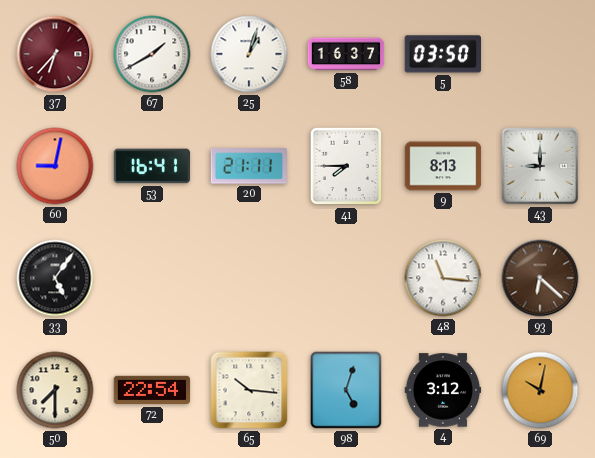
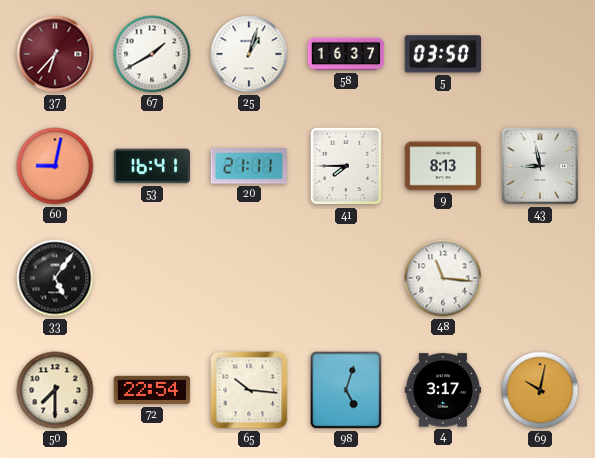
43: 9:00 -> 8:58 (540, 166)
93: 6:22 -> none (540, 278)
4: 3:12 -> 3:17 (443, 390)
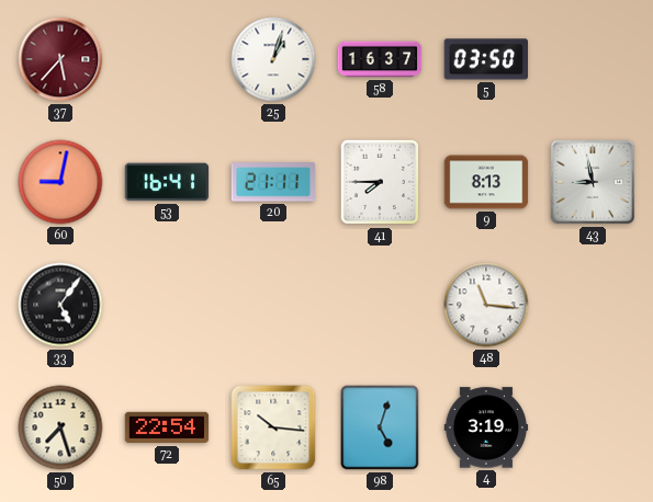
37: 6:37 -> 5:37 (60, 59)
67: 1:40 -> none (152, 54)
50: 7:30 -> 7:27 (60, 427)
4: 3:17 -> 3:19 (486, 427)
69: 10:02 -> none (540, 390)
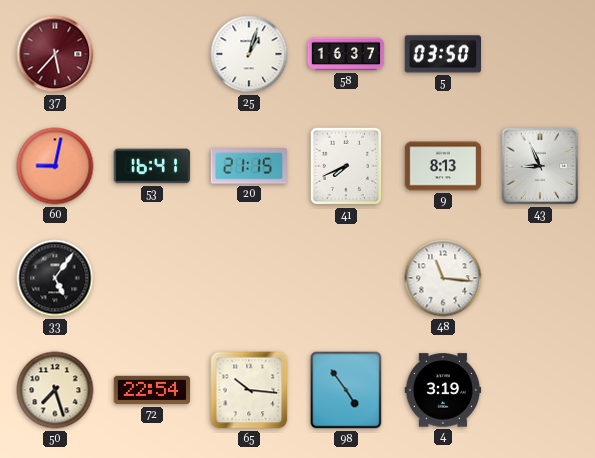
20: 21:11 -> 21:15 (248, 166)
41: 7:45 -> 7:41 (346, 166)
43: 8:58 -> 8:56 (540, 166)
98: 5:03 -> 4:54 (346, 390)
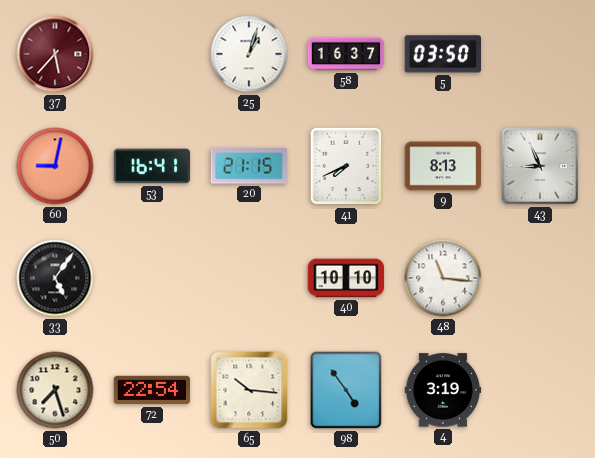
40: none -> 10:10 (346, 278)
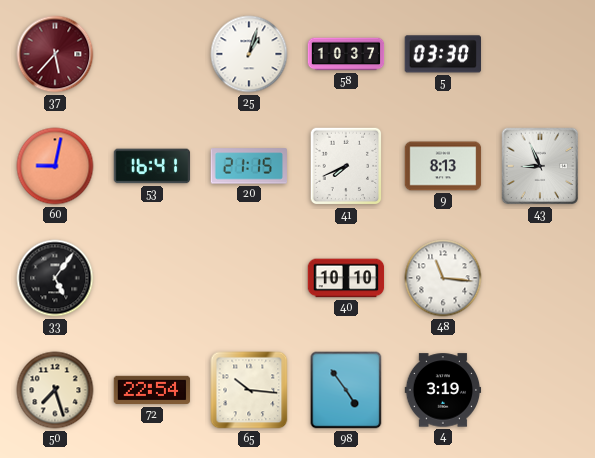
58: 16:37 -> 10:37 (346, 54)
5: 03:50 -> 03:30 (442, 54)
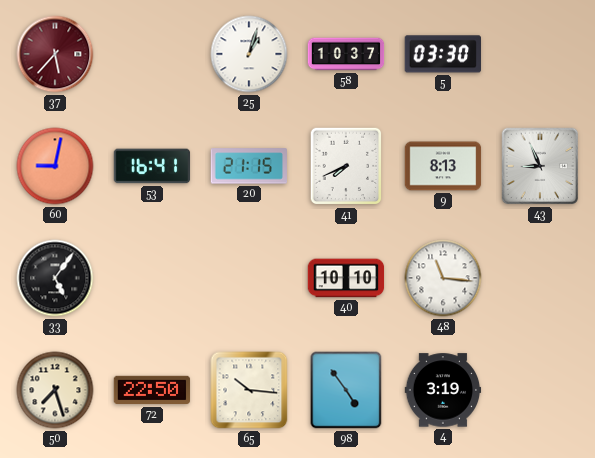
72: 22:54 -> 22:50 (152, 390)
